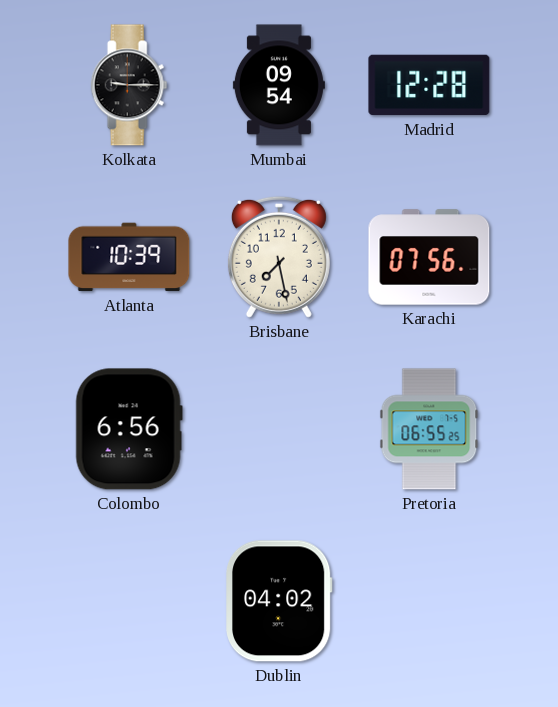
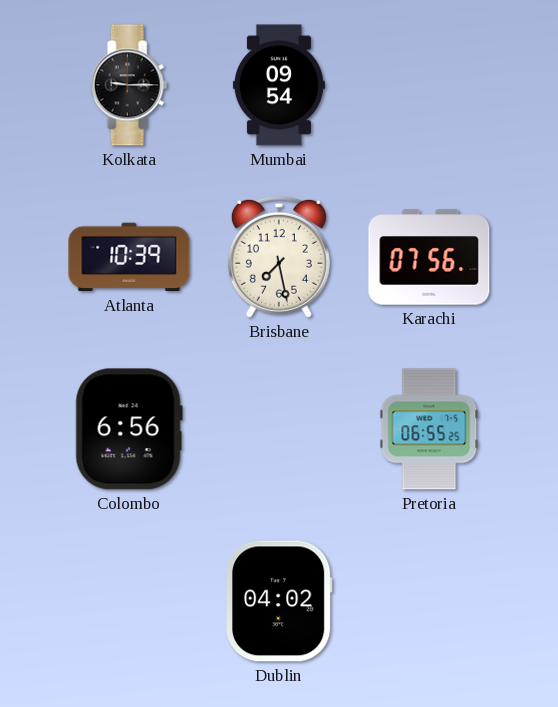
Madrid: 12:28 -> none (429, 85)
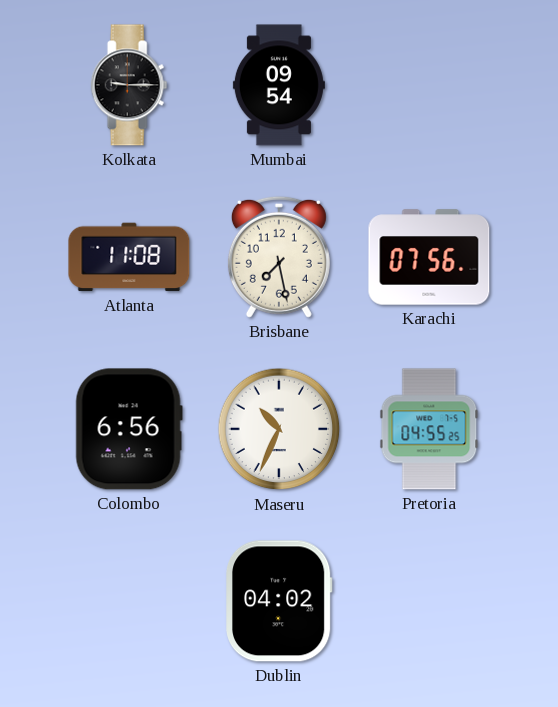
Atlanta: 10:39 -> 11:08 (129, 257)
Maseru: none -> 10:34 (279, 429)
Pretoria: 06:55 -> 04:55 (429, 429)
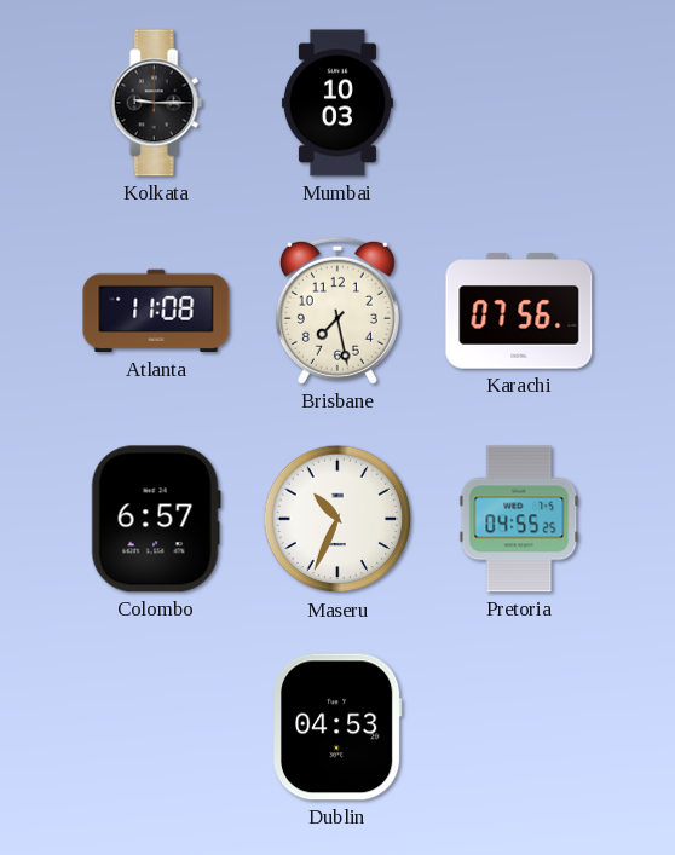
Mumbai: 09:54 -> 10:03 (337, 103)
Colombo: 6:56 -> 6:57 (156, 519)
Dublin: 04:02 -> 04:53 (337, 727)
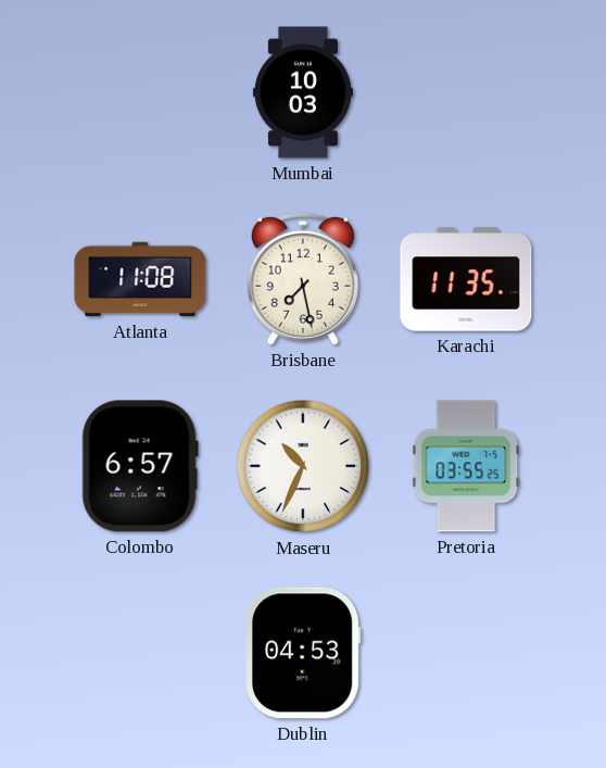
Kolkata: 9:15 -> none (156, 103)
Karachi: 07:56 -> 11:35 (466, 279)
Pretoria: 04:55 -> 03:55 (466, 466)
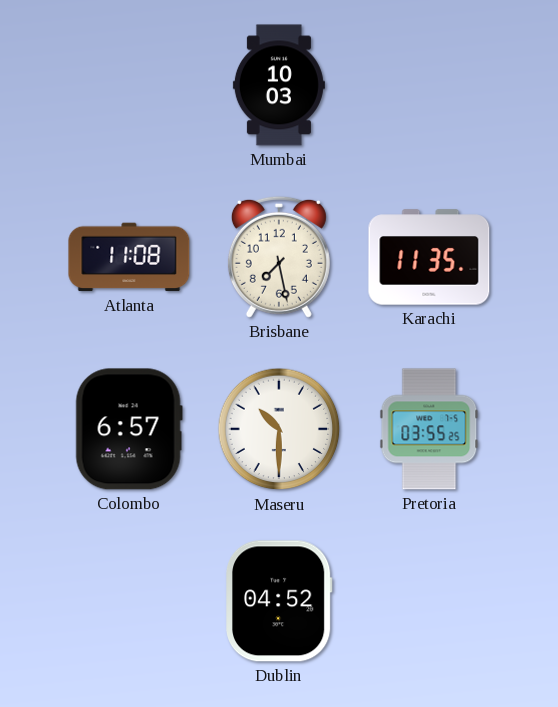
Maseru: 10:34 -> 10:30 (279, 429)
Dublin: 04:53 -> 04:52 (279, 601)
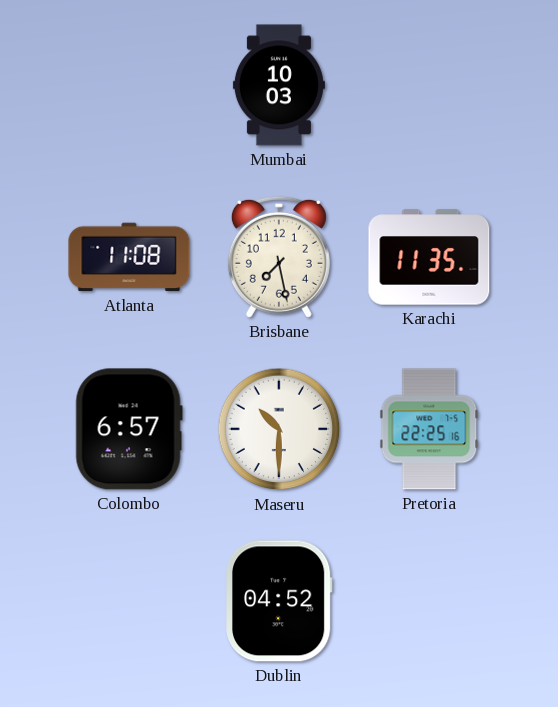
Pretoria: 03:55 -> 22:25 (429, 429)
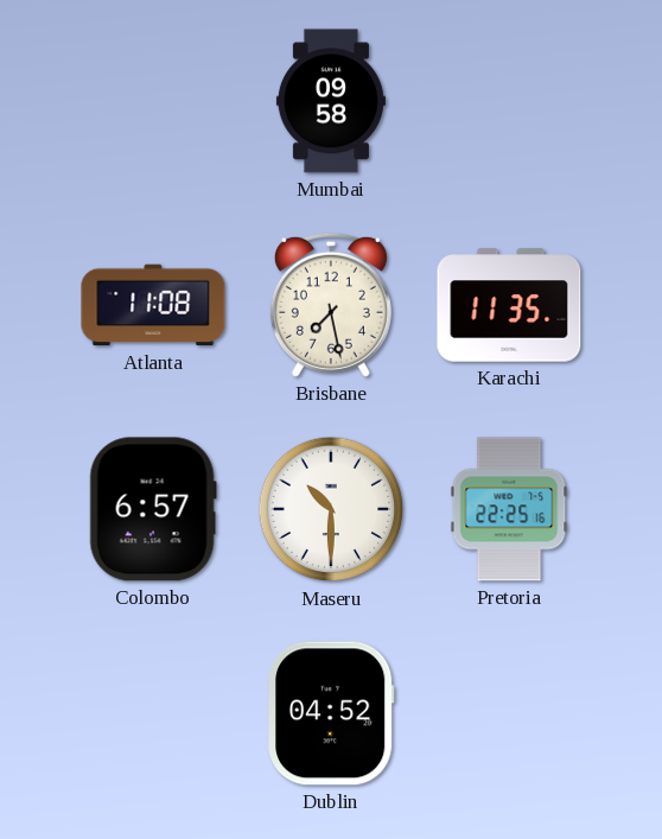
Mumbai: 10:03 -> 09:58 (331, 101)
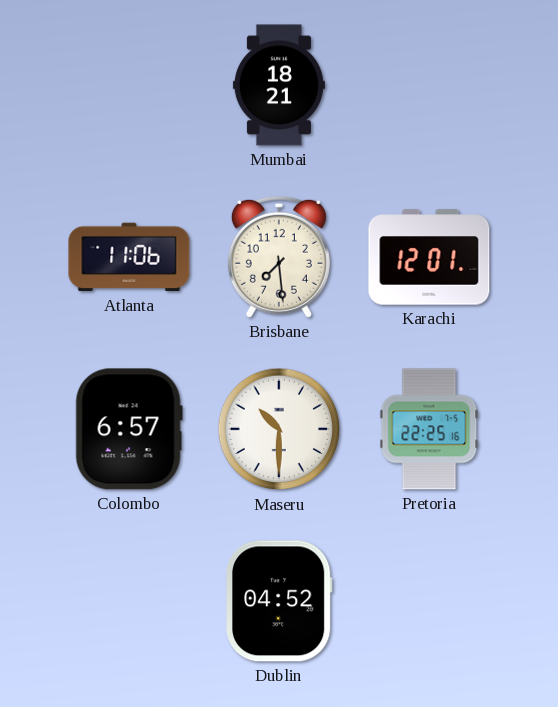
Mumbai: 09:58 -> 18:21 (279, 85)
Atlanta: 11:08 -> 11:06 (129, 257)
Brisbane: 7:28 -> 7:29 (279, 257)
Karachi: 11:35 -> 12:01 (429, 257)
